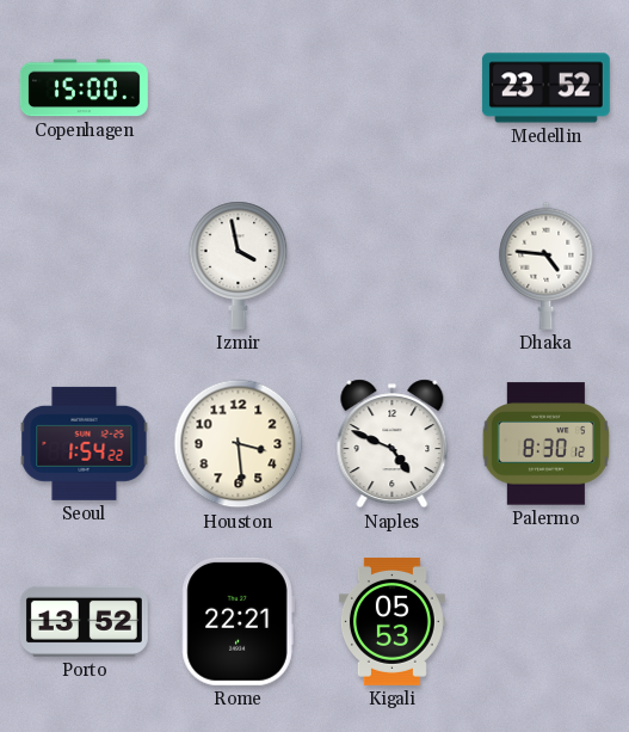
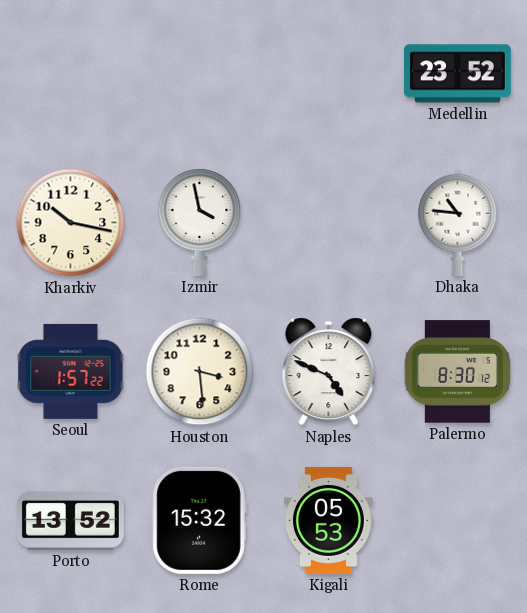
Copenhagen: 15:00 -> none (84, 88)
Kharkiv: none -> 10:17 (71, 223)
Dhaka: 4:46 -> 10:46 (458, 222)
Seoul: 1:54 -> 1:57 (71, 371)
Rome: 22:21 -> 15:32 (199, 520)
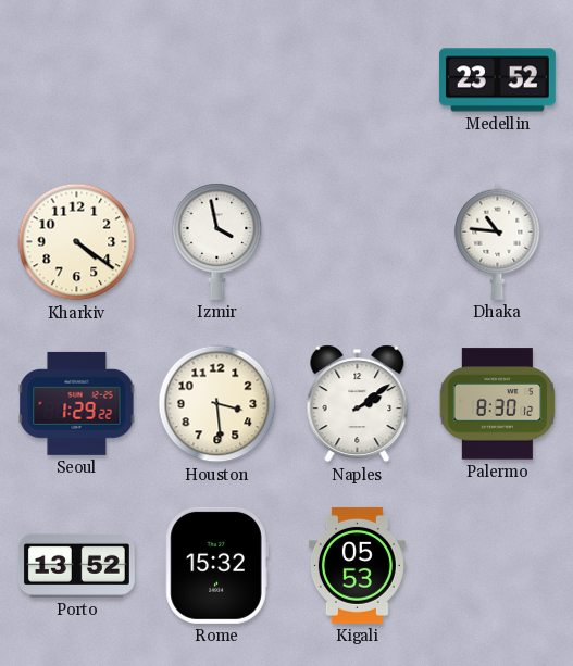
Kharkiv: 10:17 -> 4:21 (77, 242)
Seoul: 1:57 -> 1:29 (77, 403)
Naples: 4:49 -> 2:09 (358, 404)
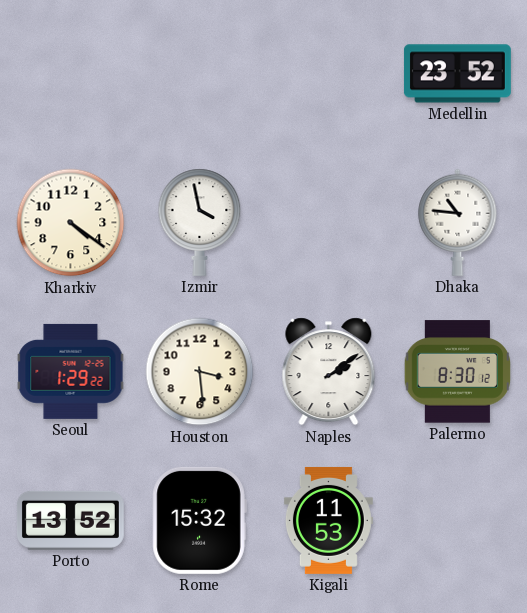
Kigali: 05:53 -> 11:53 (328, 520)
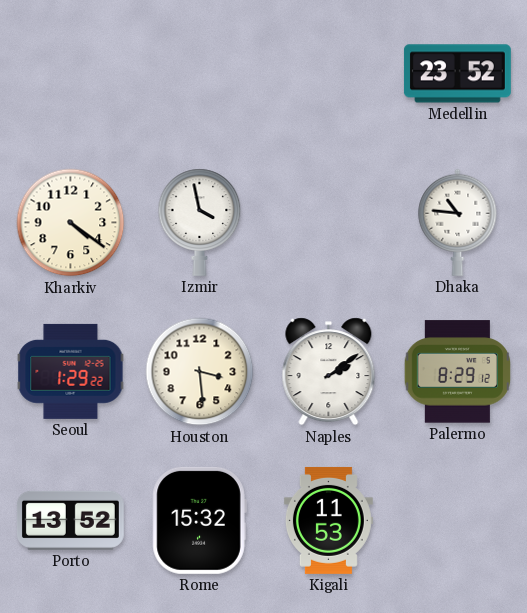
Palermo: 8:30 -> 8:29 (457, 372)
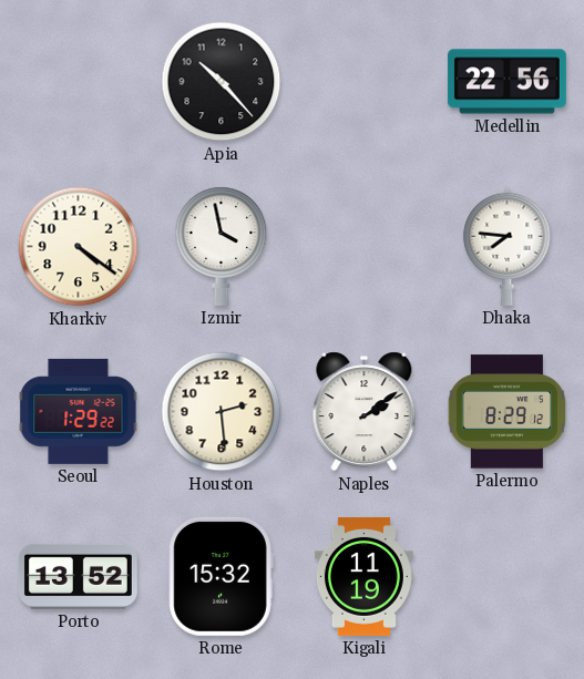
Apia: none -> 10:23 (222, 82)
Medellin: 23:52 -> 22:56 (506, 82)
Dhaka: 10:46 -> 7:46 (508, 246)
Houston: 3:29 -> 2:29 (222, 412)
Kigali: 11:53 -> 11:19 (363, 576)
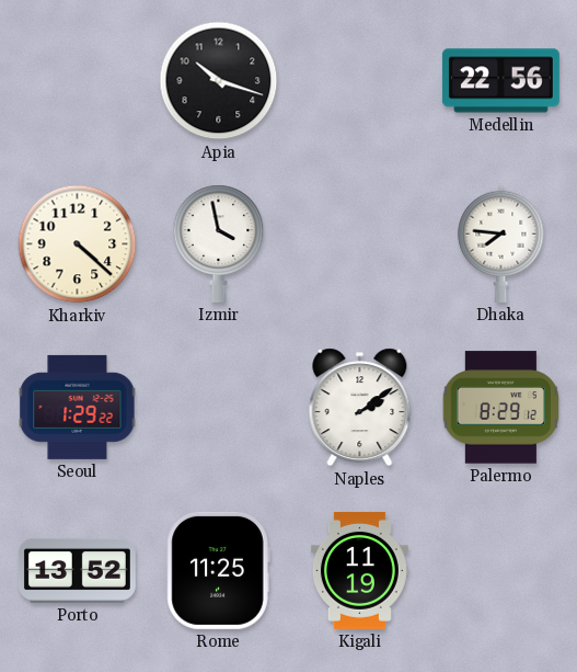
Apia: 10:23 -> 10:18 (219, 81)
Kharkiv: 4:21 -> 4:22 (78, 244)
Houston: 2:29 -> none (222, 412)
Rome: 15:32 -> 11:25 (218, 570)
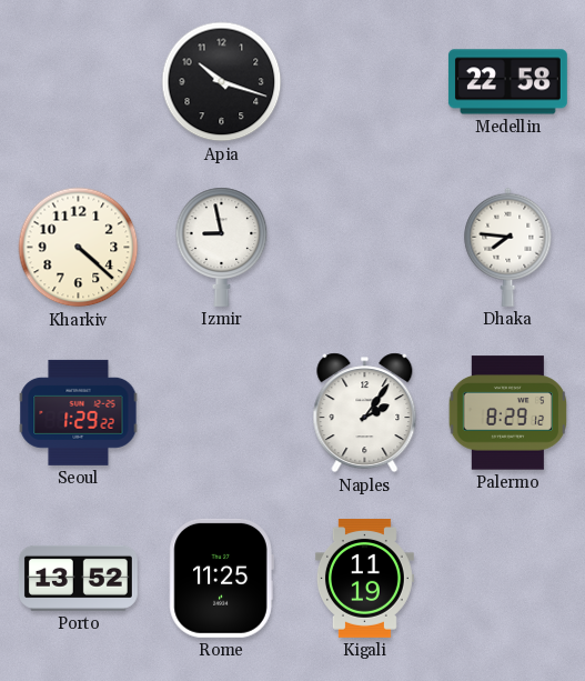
Medellin: 22:56 -> 22:58 (507, 82)
Izmir: 3:58 -> 8:58 (222, 247)
Naples: 2:09 -> 2:06 (365, 413)
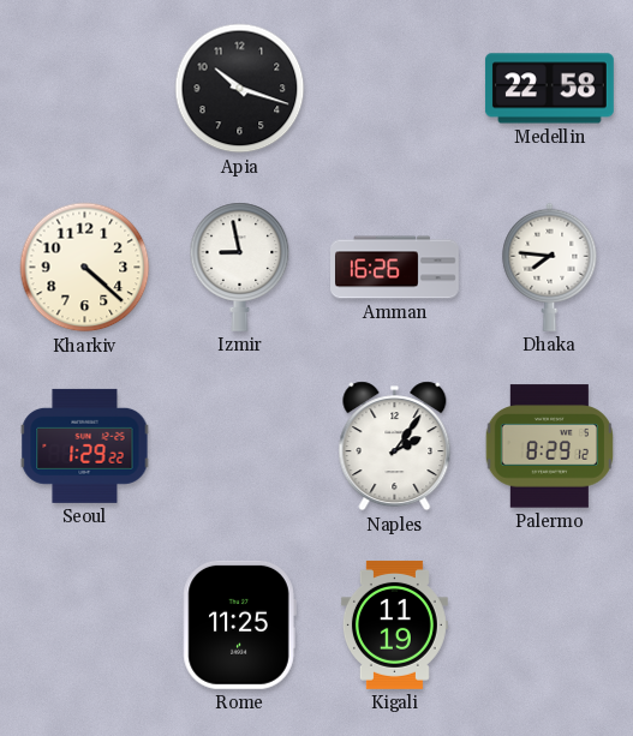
Amman: none -> 16:26 (395, 268)
Porto: 13:52 -> none (78, 578)
